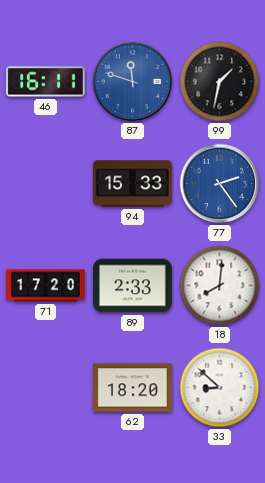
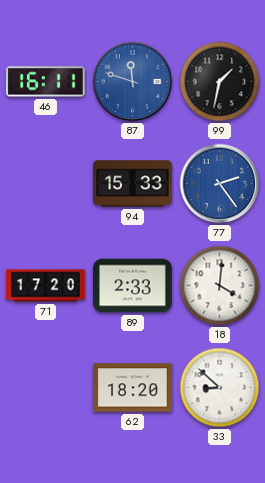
18: 8:01 -> 4:01 (220, 286)
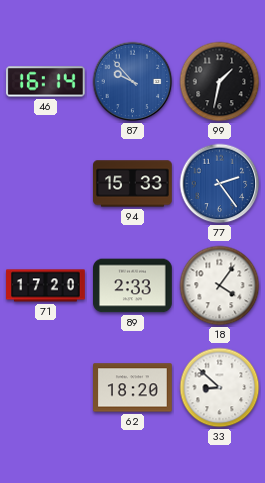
46: 16:11 -> 16:14 (45, 82)
87: 11:48 -> 9:53 (133, 82)
18: 4:01 -> 4:06 (220, 286)
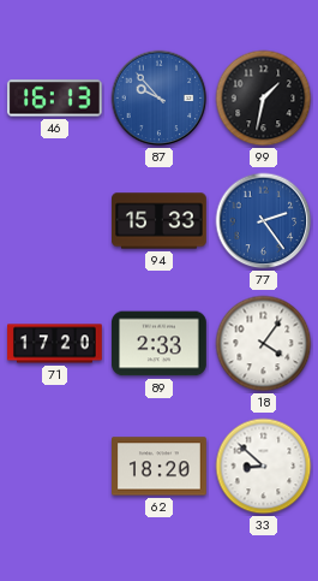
46: 16:14 -> 16:13 (54, 99)
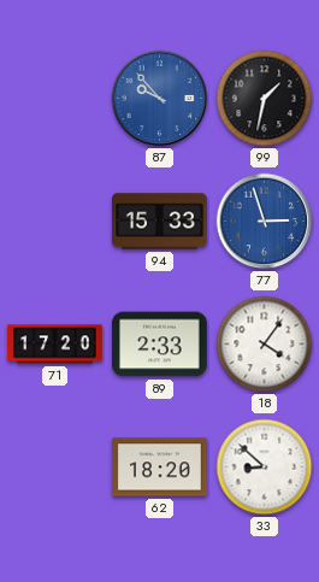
46: 16:13 -> none (54, 99)
77: 2:24 -> 2:57 (265, 222)
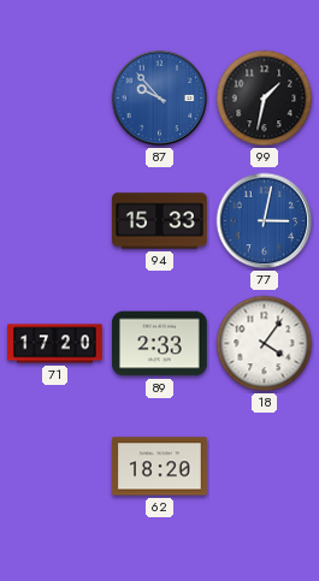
77: 2:57 -> 3:02 (265, 221)
33: 8:52 -> none (265, 468)
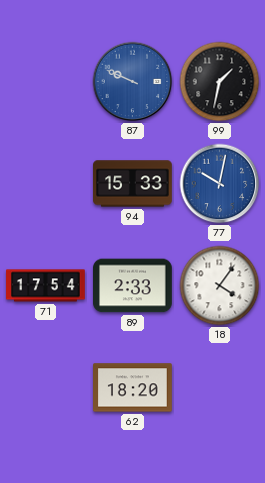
87: 9:53 -> 9:49 (133, 82)
77: 3:02 -> 10:02 (220, 184)
71: 17:20 -> 17:54 (46, 286)
